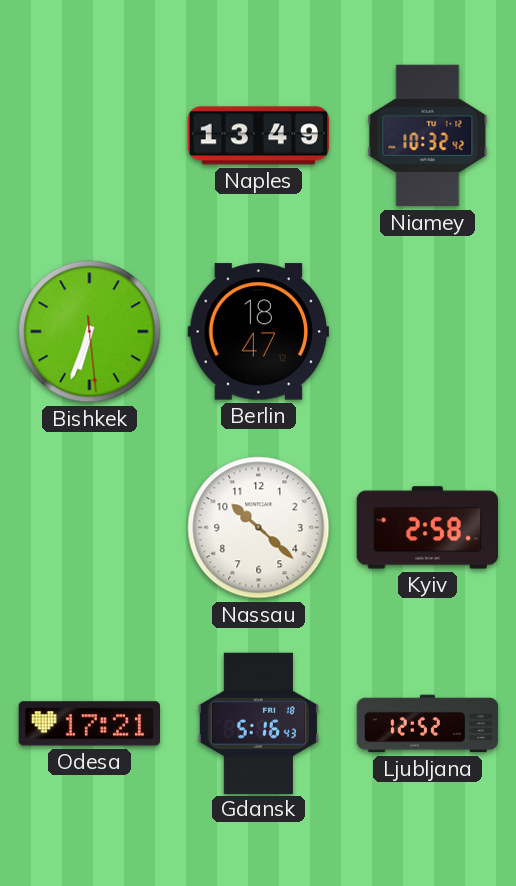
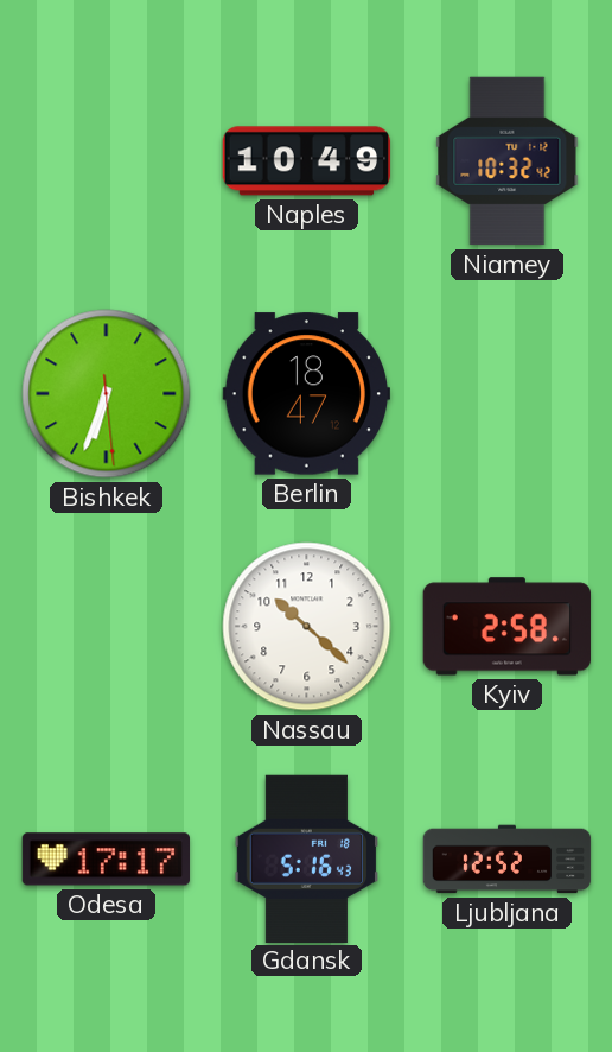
Naples: 13:49 -> 10:49 (307, 161)
Odesa: 17:21 -> 17:17 (106, 860)
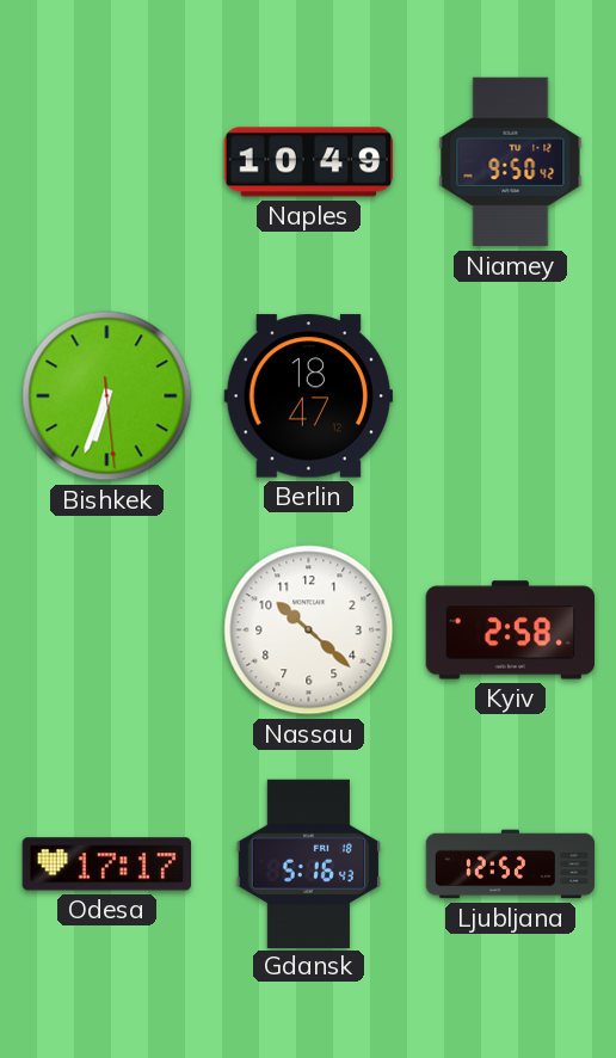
Niamey: 10:32 -> 9:50 (511, 162)
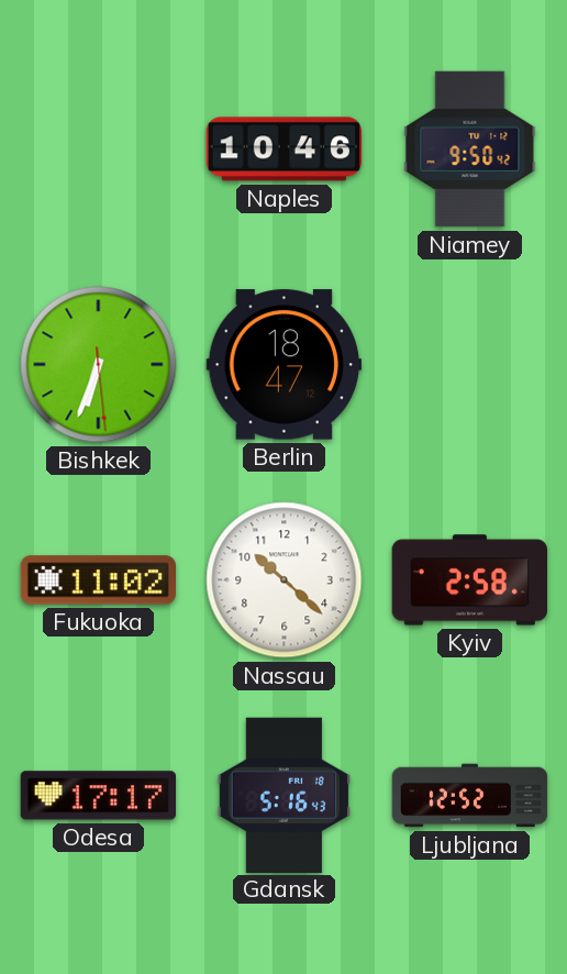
Naples: 10:49 -> 10:46 (285, 150)
Fukuoka: none -> 11:02 (98, 580)
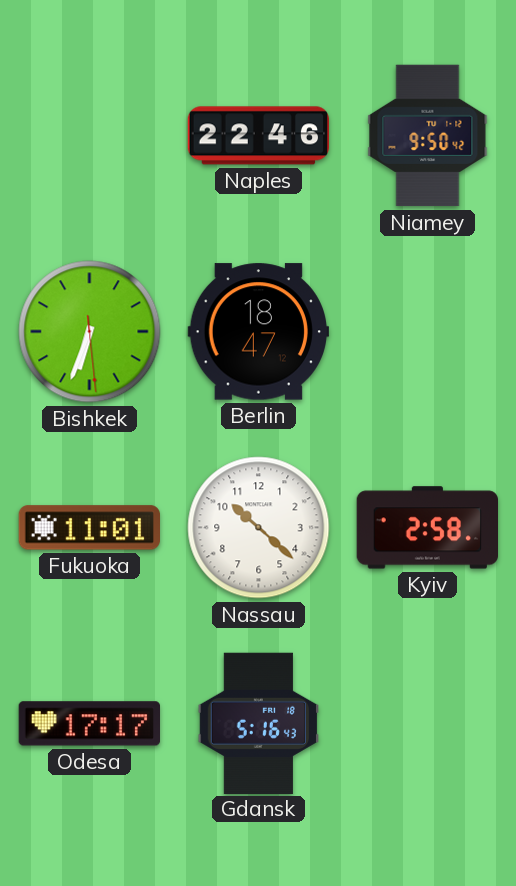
Naples: 10:46 -> 22:46 (259, 136)
Fukuoka: 11:02 -> 11:01 (89, 528)
Ljubljana: 12:52 -> none (470, 796)
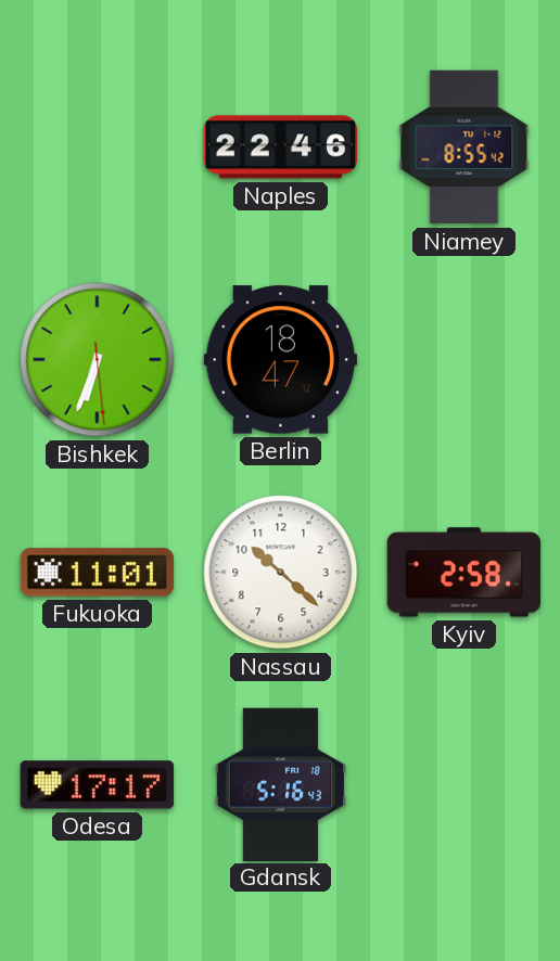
Niamey: 9:50 -> 8:55 (464, 148)
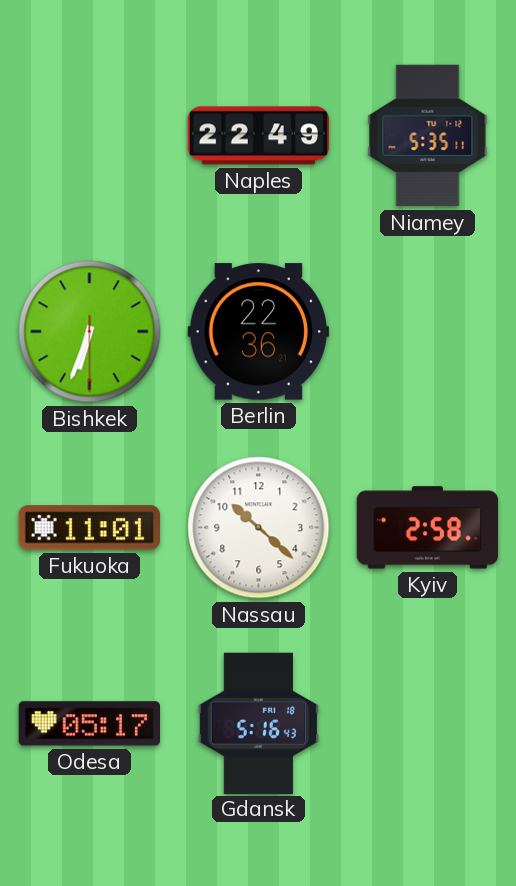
Naples: 22:46 -> 22:49 (259, 136)
Niamey: 8:55 -> 5:35 (428, 136)
Bishkek: 6:33:29 -> 6:33:30 (90, 332)
Berlin: 18:47 -> 22:36 (258, 332)
Odesa: 17:17 -> 05:17 (89, 724)
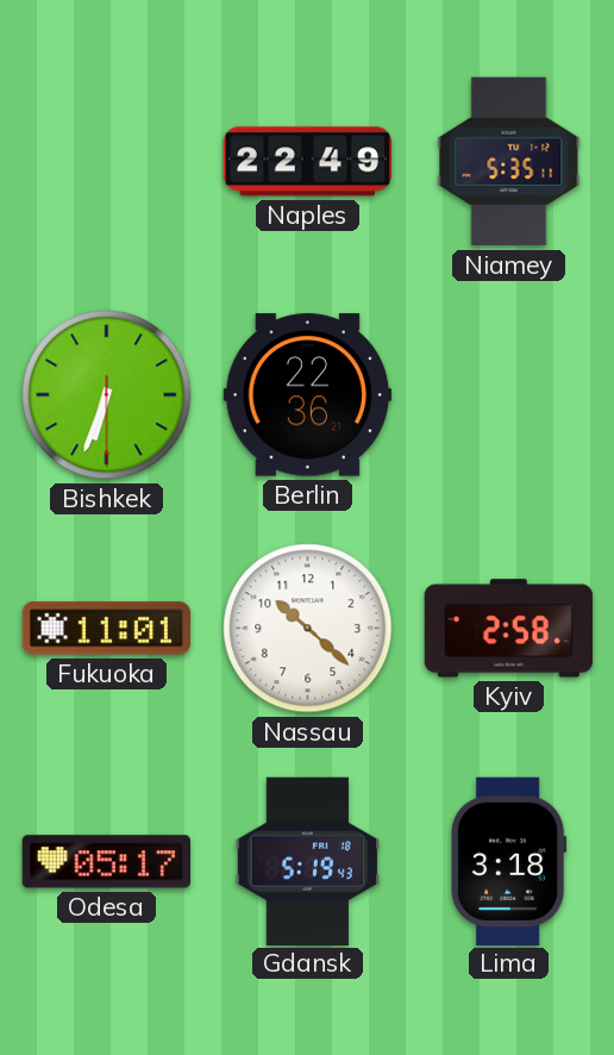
Gdansk: 5:16 -> 5:19 (307, 861)
Lima: none -> 3:18 (509, 861)
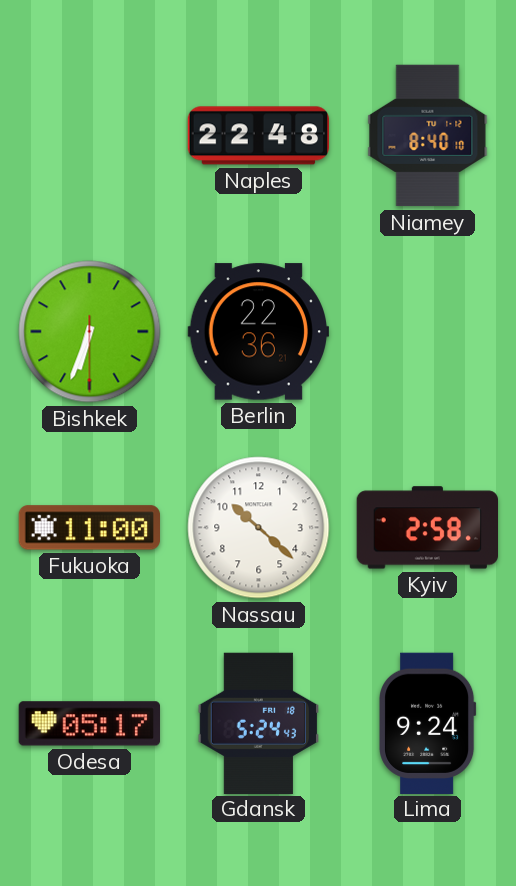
Naples: 22:49 -> 22:48 (259, 136)
Niamey: 5:35 -> 8:40 (428, 136)
Fukuoka: 11:01 -> 11:00 (89, 528)
Gdansk: 5:19 -> 5:24 (258, 723)
Lima: 3:18 -> 9:24 (428, 723)
